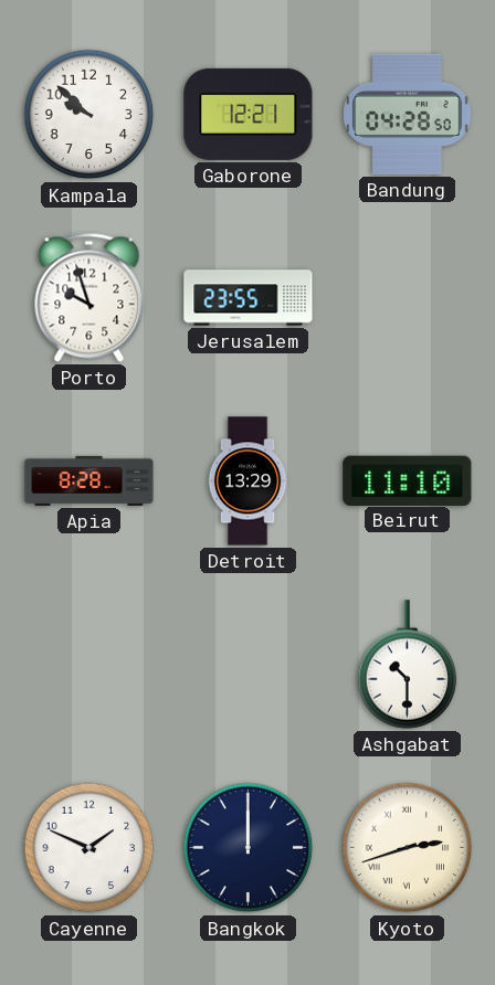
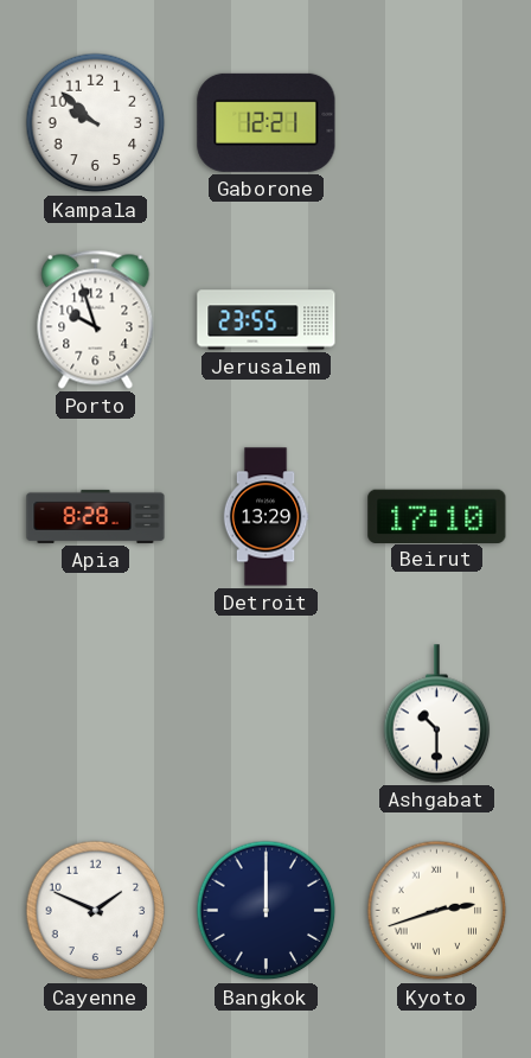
Bandung: 04:28 -> none (408, 114)
Beirut: 11:10 -> 17:10 (437, 516)
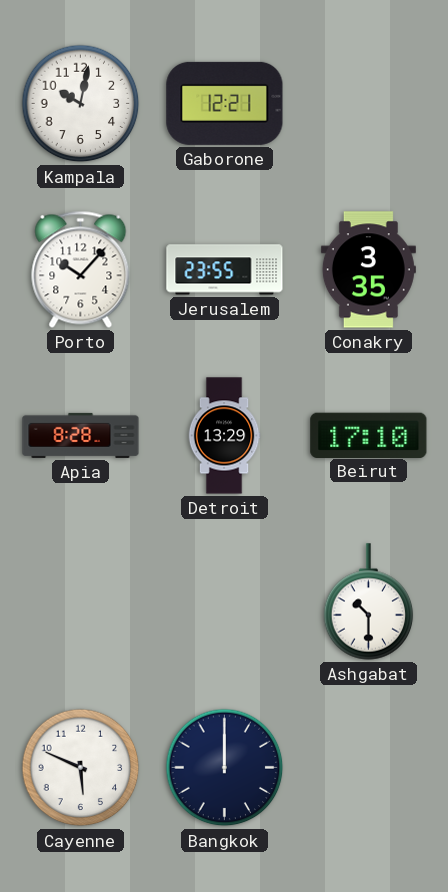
Kampala: 9:52 -> 10:02 (81, 104)
Porto: 9:57 -> 10:07 (81, 269)
Conakry: none -> 3:35 (368, 270)
Cayenne: 1:49 -> 5:49 (81, 768)
Kyoto: 2:42 -> none (437, 911)
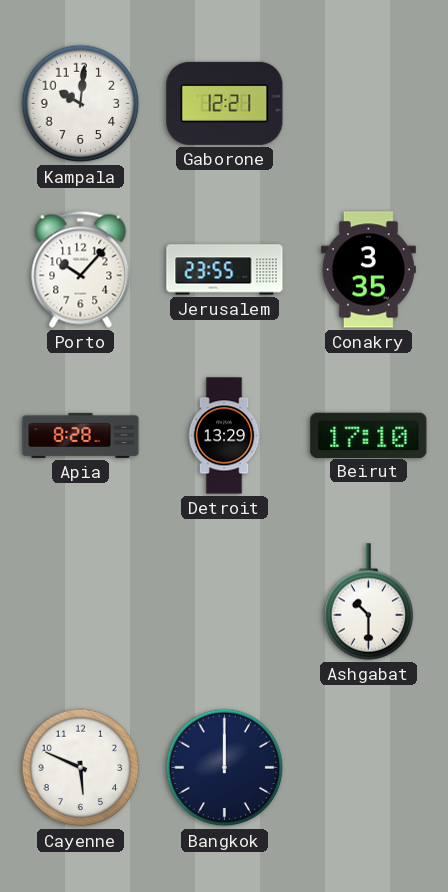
Kampala: 10:02 -> 10:01 (81, 104)
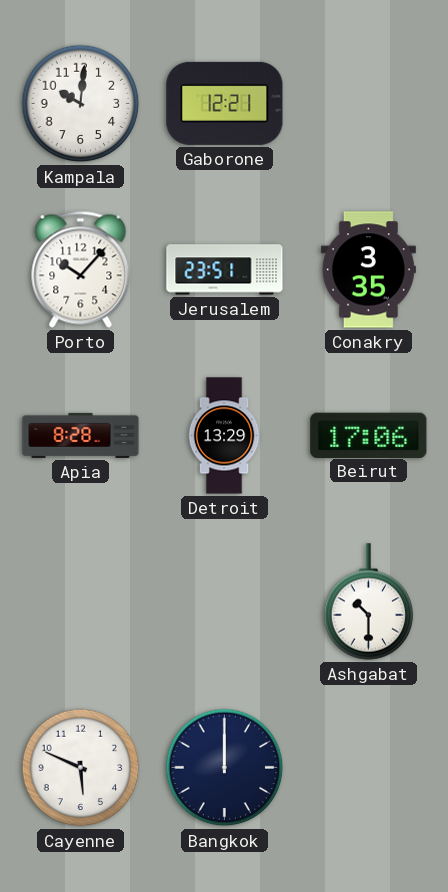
Jerusalem: 23:55 -> 23:51 (225, 270)
Beirut: 17:10 -> 17:06 (369, 435)
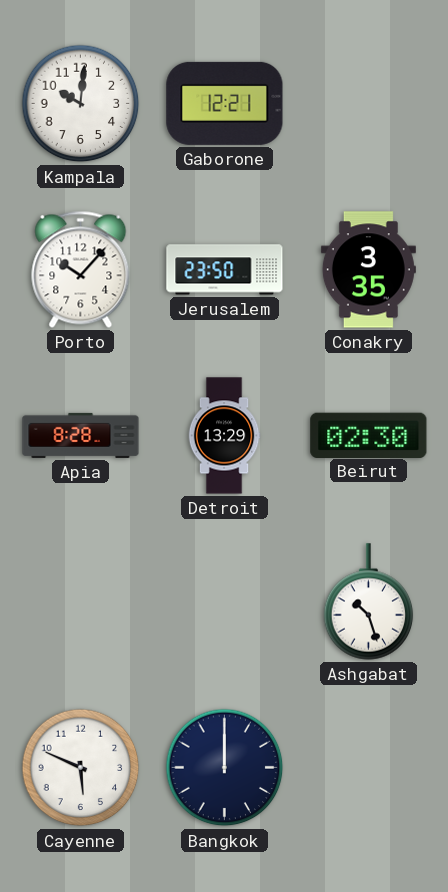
Jerusalem: 23:51 -> 23:50 (225, 270)
Beirut: 17:06 -> 02:30 (369, 435)
Ashgabat: 10:30 -> 10:27 (369, 602)
